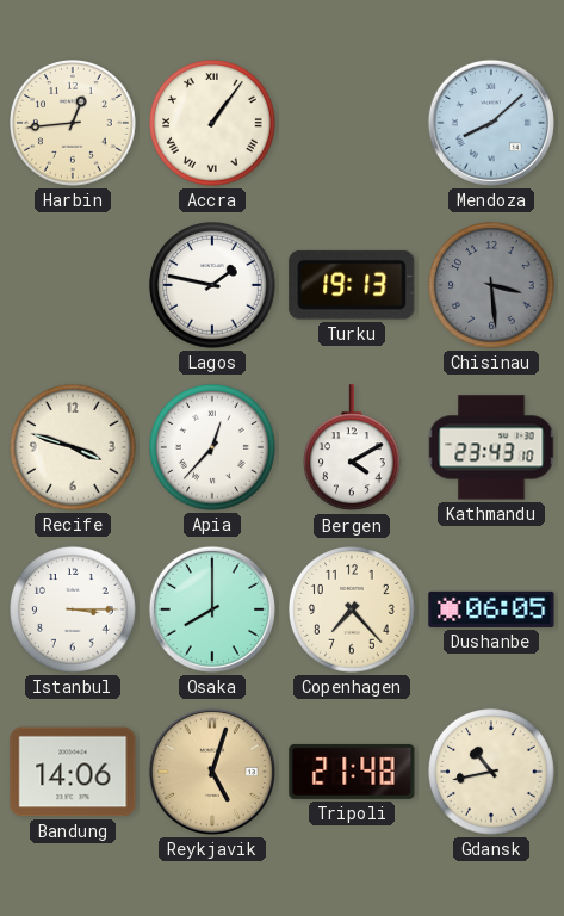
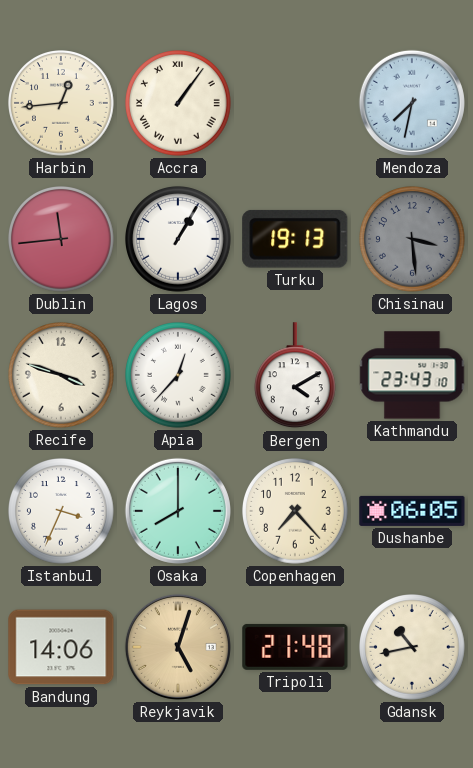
Mendoza: 8:08 -> 7:32 (412, 103)
Dublin: none -> 11:44 (62, 240)
Lagos: 1:47 -> 1:05 (179, 240)
Istanbul: 3:15 -> 3:34 (62, 512)
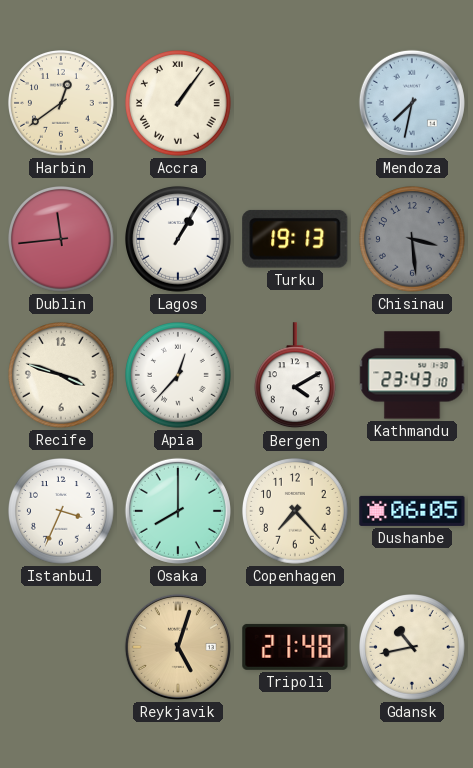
Harbin: 12:44 -> 12:39 (62, 104)
Bandung: 14:06 -> none (61, 647)
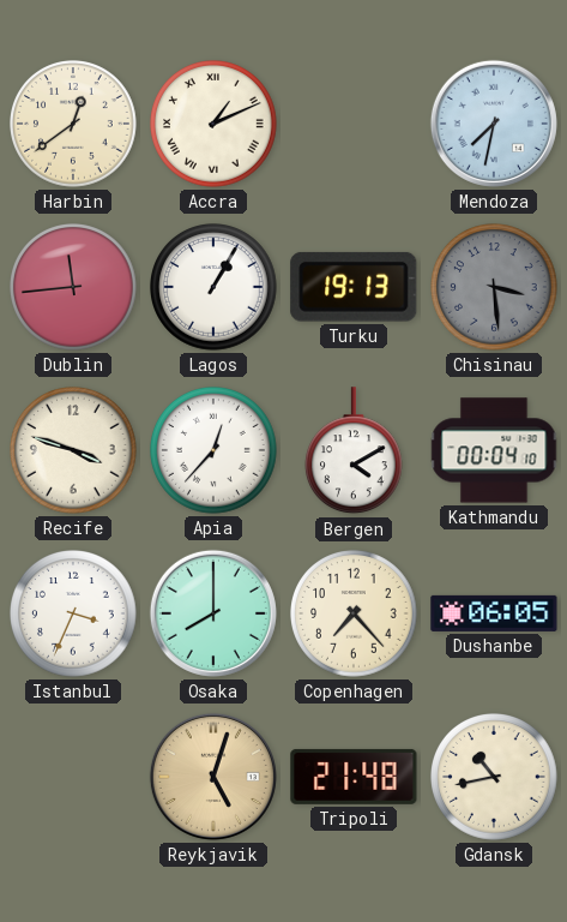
Accra: 1:06 -> 1:11 (215, 125)
Kathmandu: 23:43 -> 00:04 (494, 450)
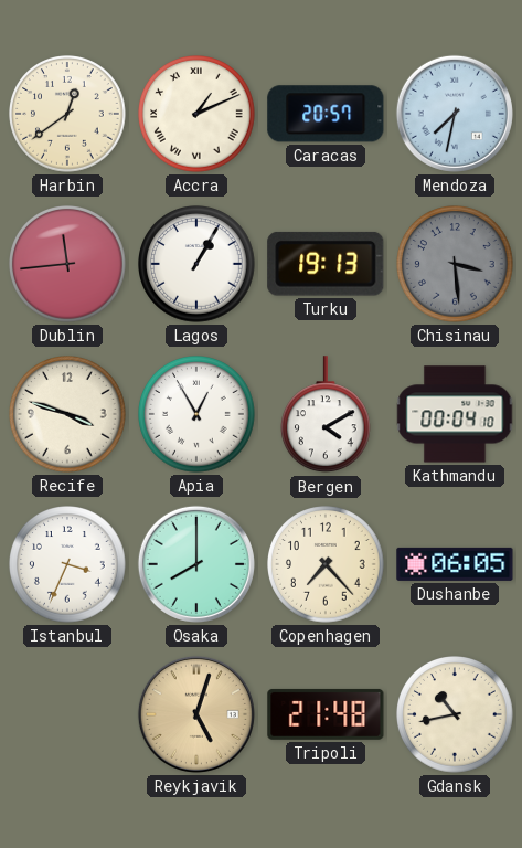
Caracas: none -> 20:57 (326, 114)
Apia: 12:37 -> 12:55 (198, 415)
